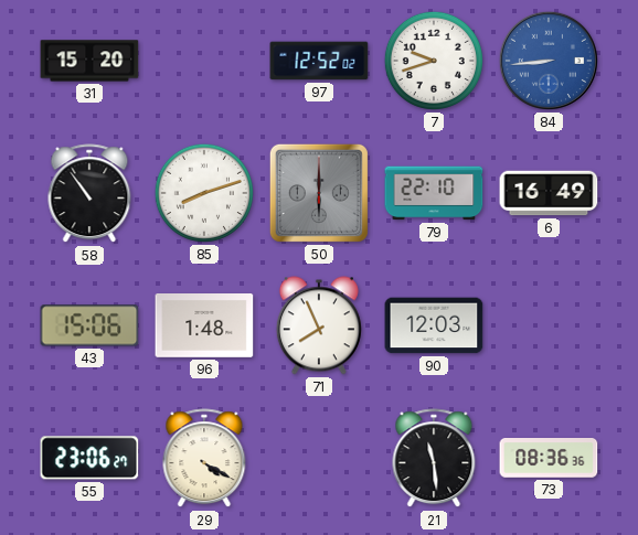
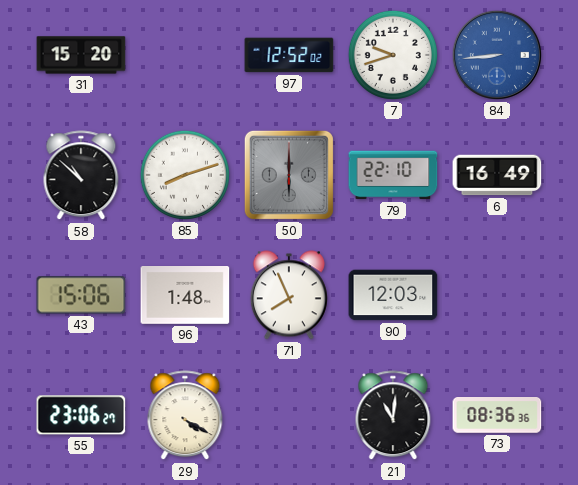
58: 10:54 -> 10:52 (81, 176)
21: 11:29 -> 11:01 (393, 416)
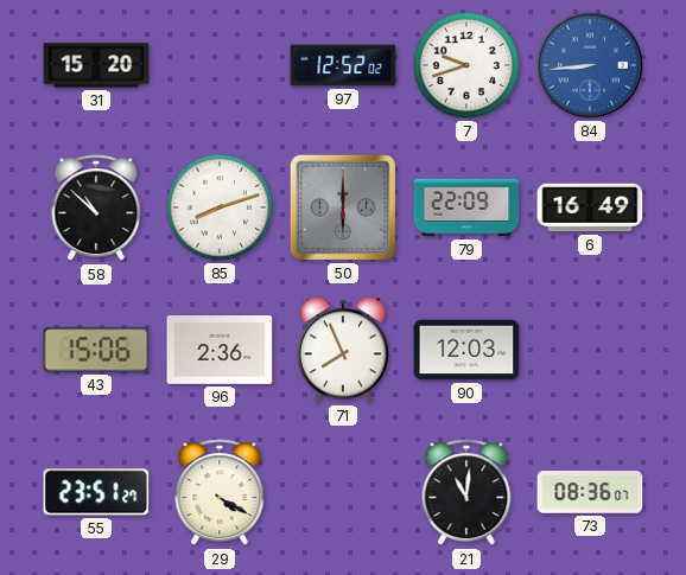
79: 22:10 -> 22:09 (466, 207)
96: 1:48 -> 2:36 (220, 351)
55: 23:06 -> 23:51 (96, 492)
73: 08:36:36 -> 08:36:07 (590, 493)
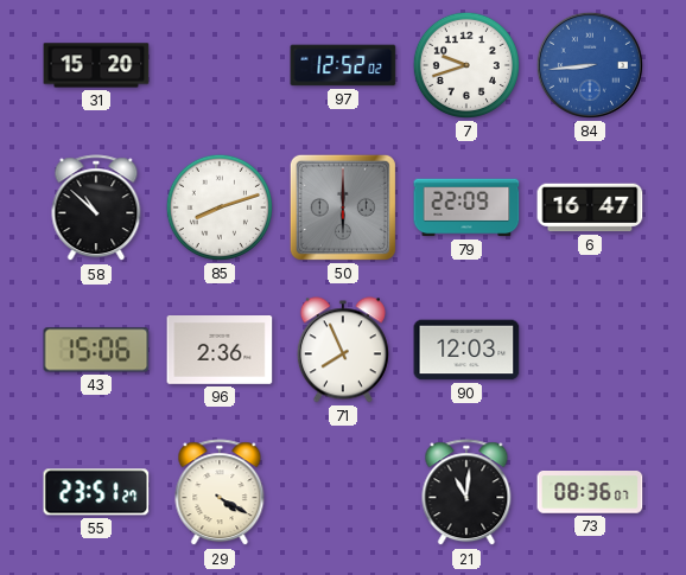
6: 16:49 -> 16:47 (590, 207)
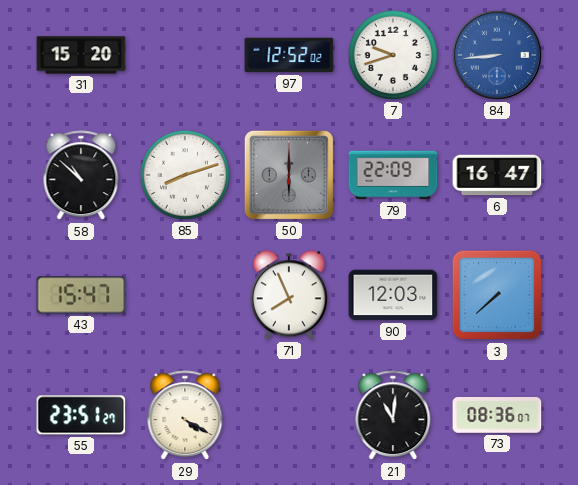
43: 15:06 -> 15:47 (81, 295)
96: 2:36 -> none (220, 351)
3: none -> 7:38 (497, 295)
